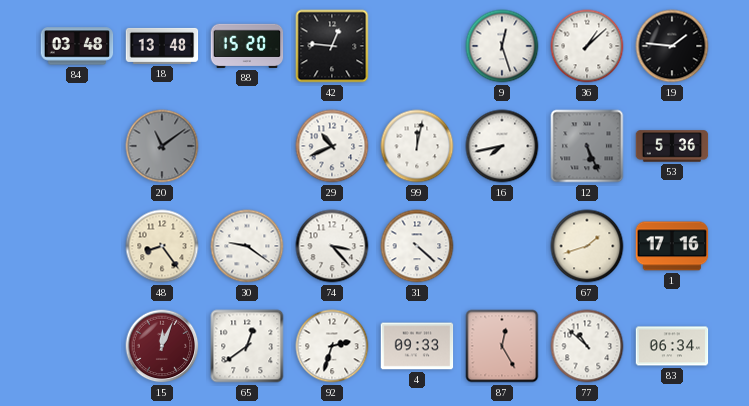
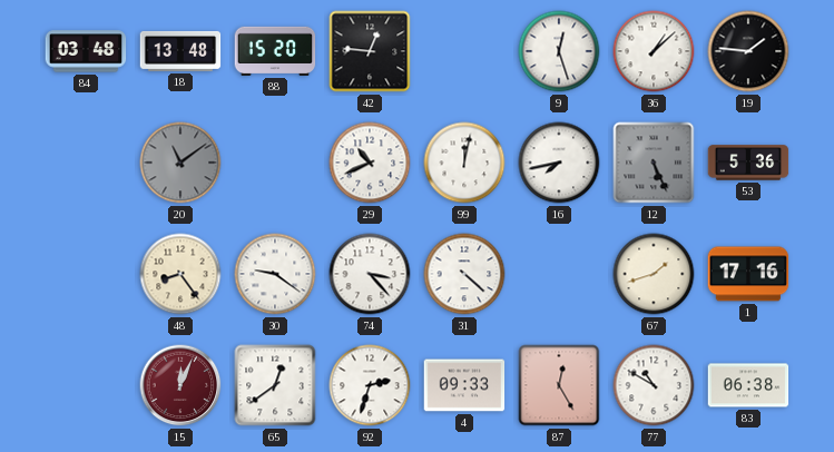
77: 10:52 -> 10:50 (654, 385)
83: 06:34 -> 06:38 (748, 385)
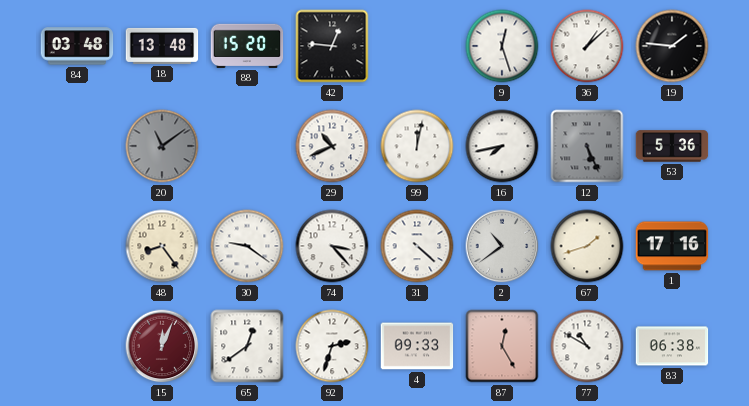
2: none -> 10:39 (502, 246)
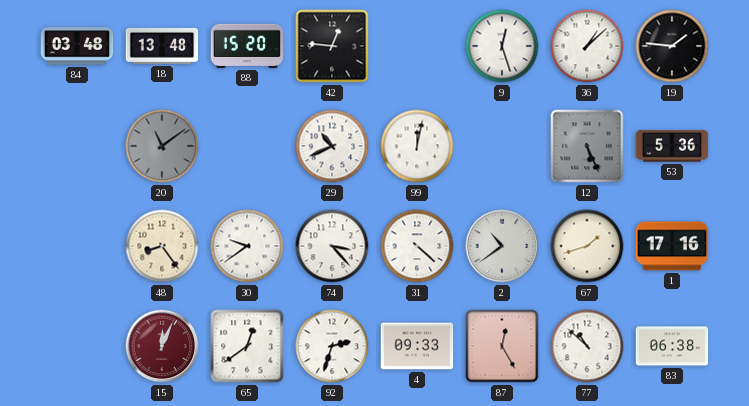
16: 7:43 -> none (502, 146)
30: 9:21 -> 9:39 (247, 246)
77: 10:50 -> 10:52 (587, 346)
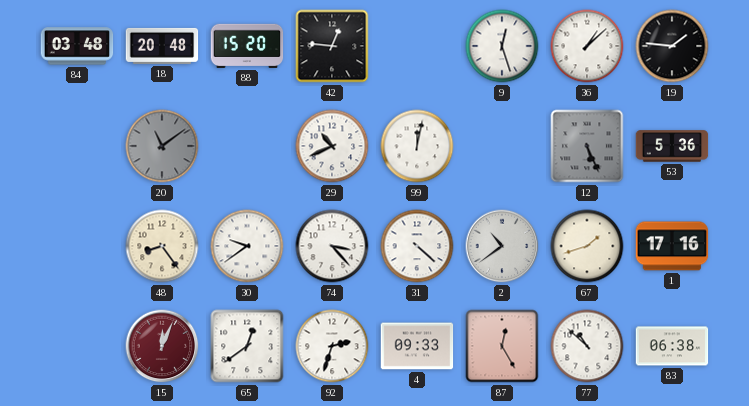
18: 13:48 -> 20:48 (162, 46)
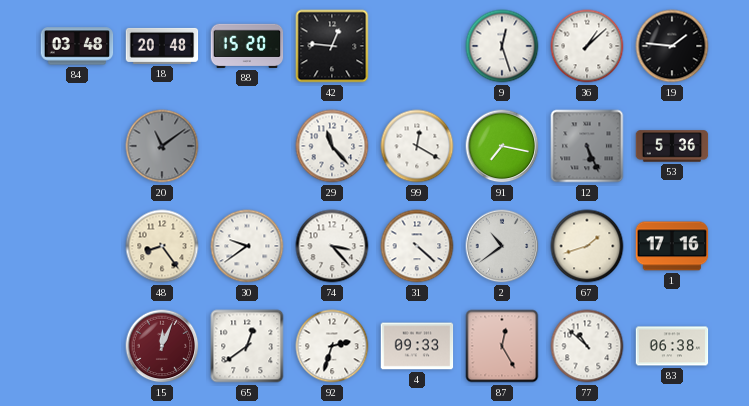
29: 10:41 -> 11:23 (332, 146)
99: 12:02 -> 12:20 (417, 146)
91: none -> 7:17 (502, 146)
